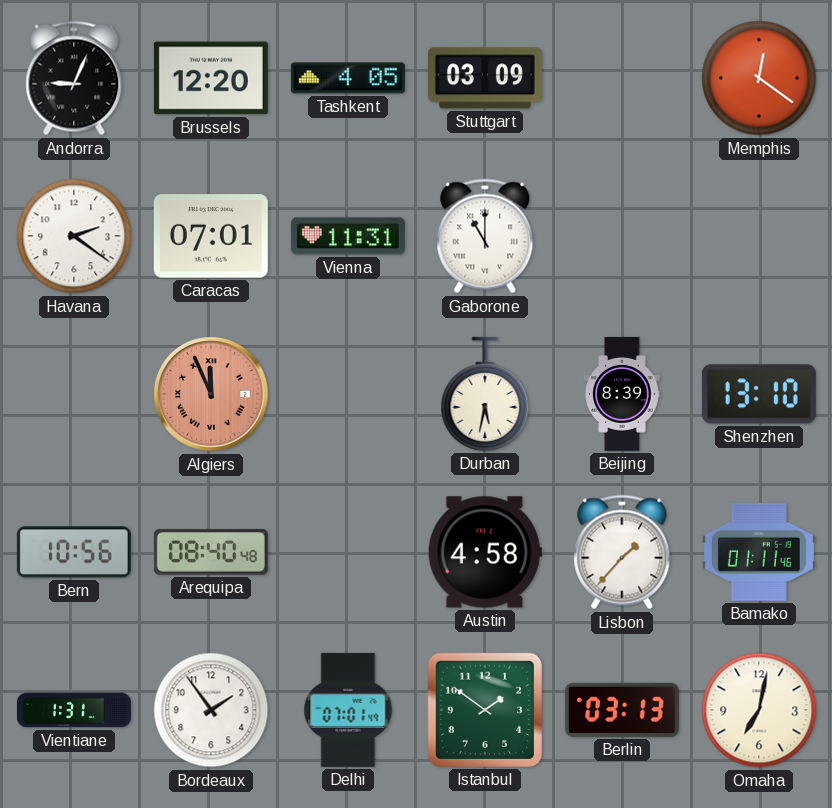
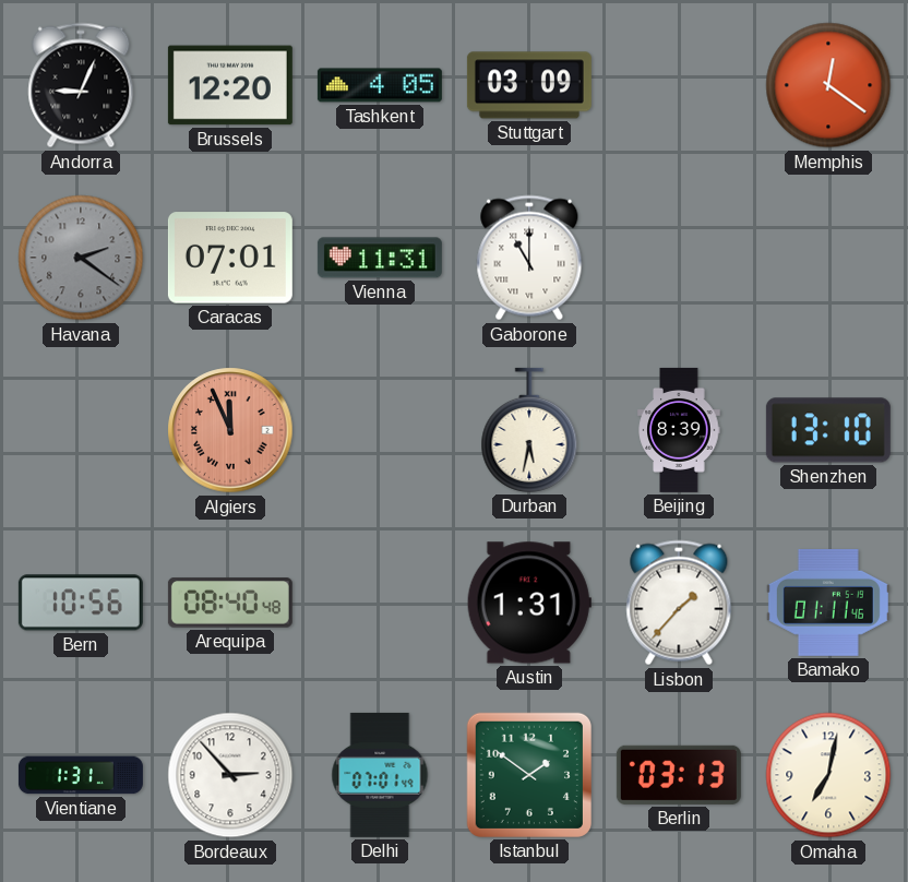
Havana dial: white -> grey (81, 258)
Austin: 4:58 -> 1:31 (529, 603)
Bordeaux: 1:54 -> 2:53 (230, 775)
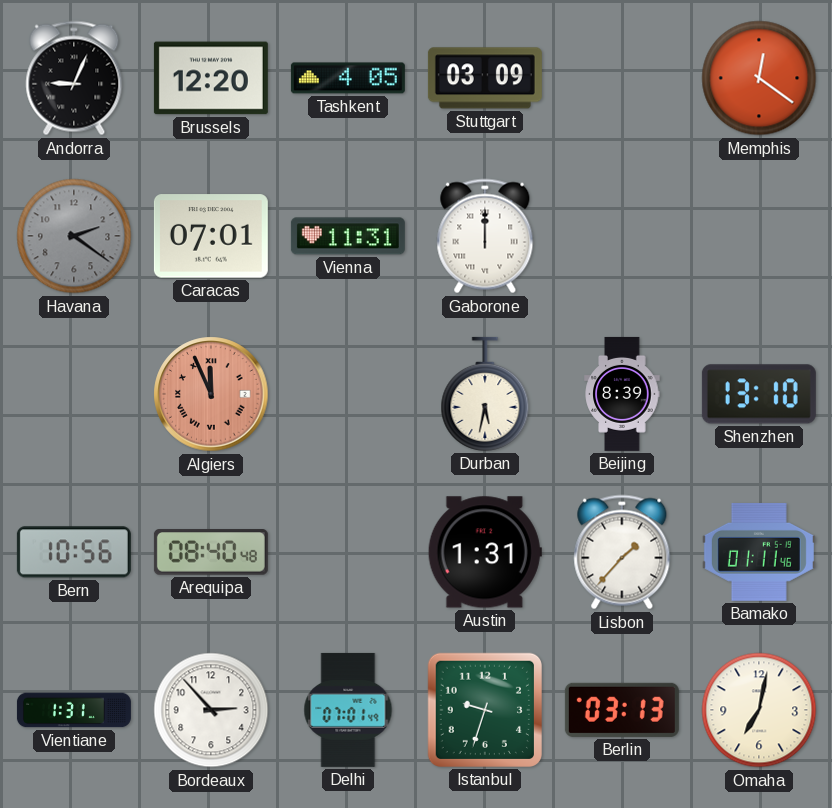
Gaborone: 11:00 -> 12:00 (485, 236)
Istanbul: 1:51 -> 9:33 (485, 710)
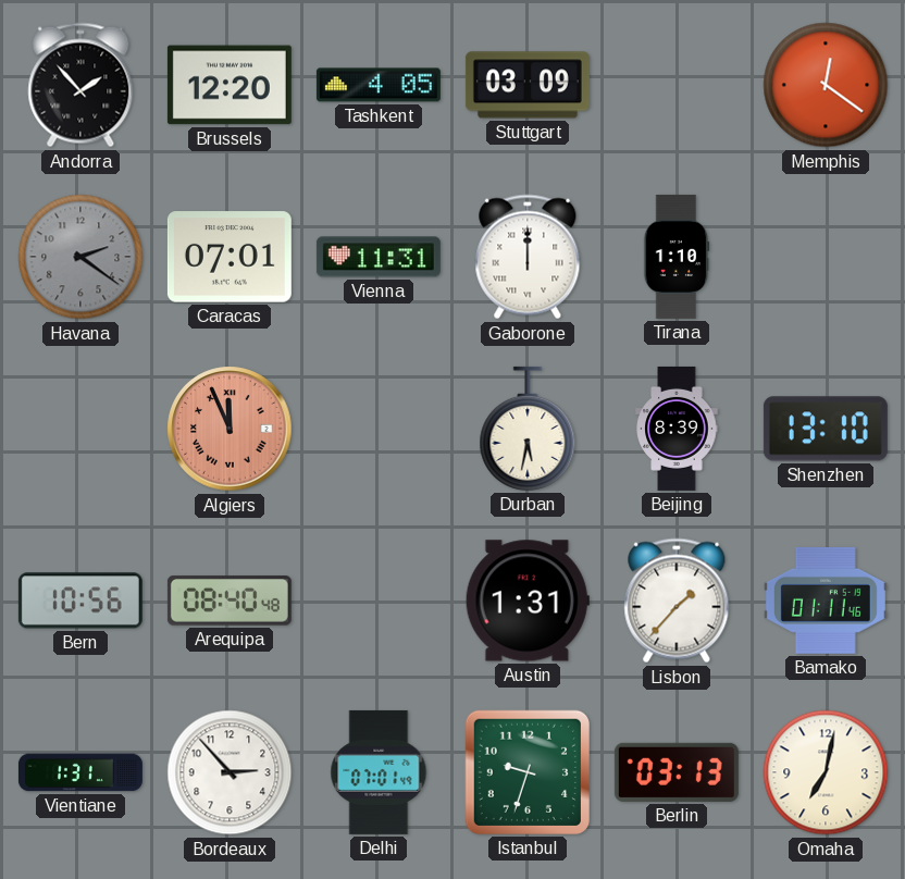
Andorra: 9:04 -> 1:53 (80, 85)
Tirana: none -> 1:10 (677, 257)
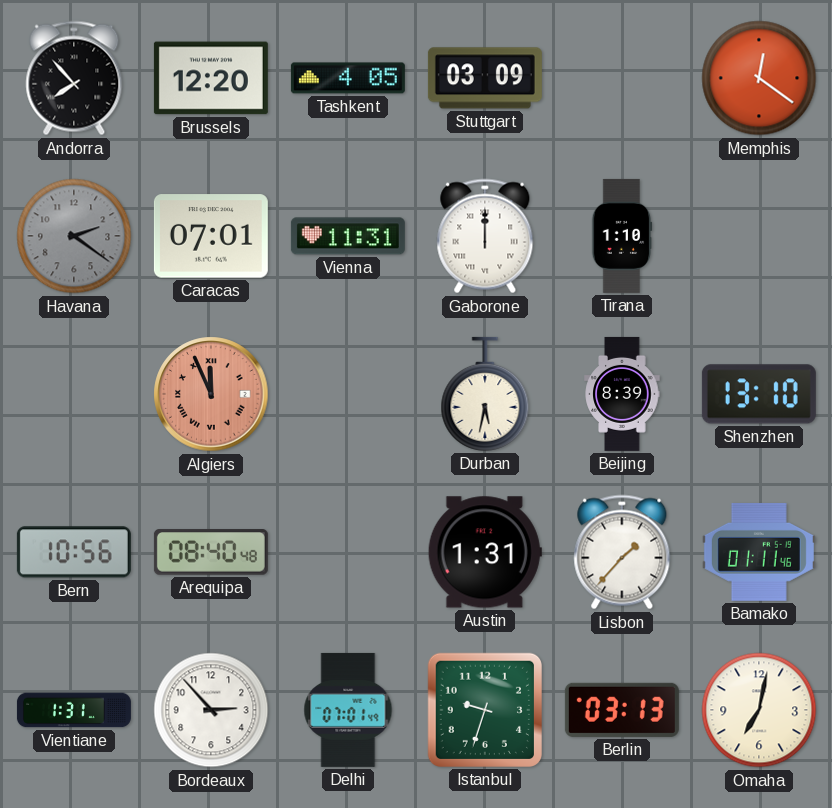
Andorra: 1:53 -> 7:53 (74, 78)
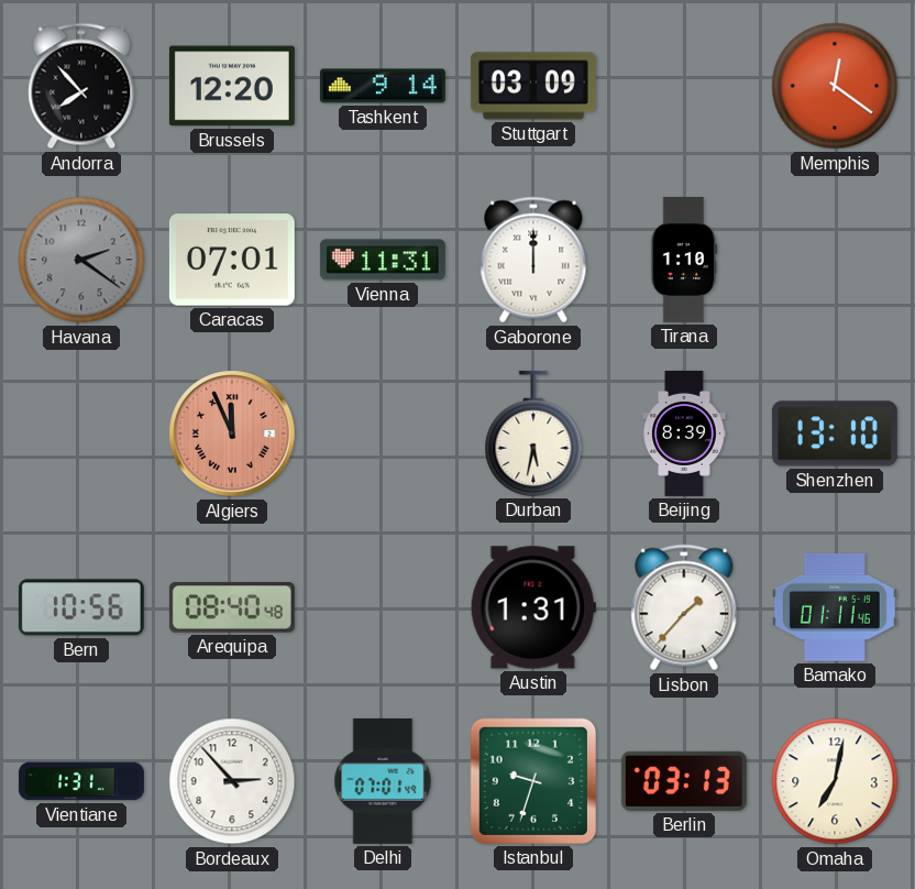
Tashkent: 4:05 -> 9:14 (383, 86)
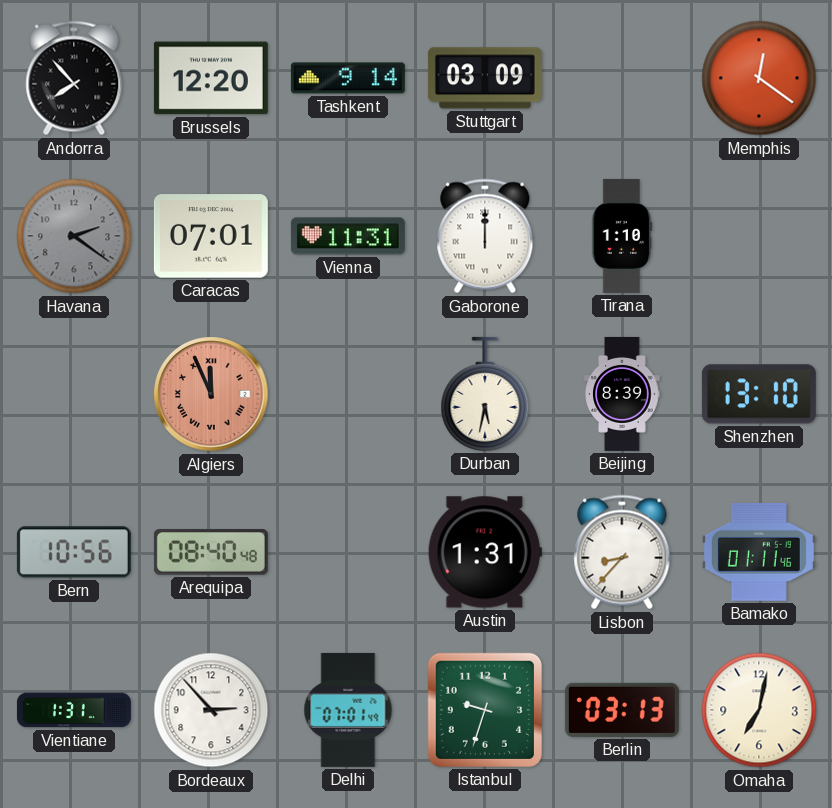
Lisbon: 1:37 -> 8:37 (622, 552)
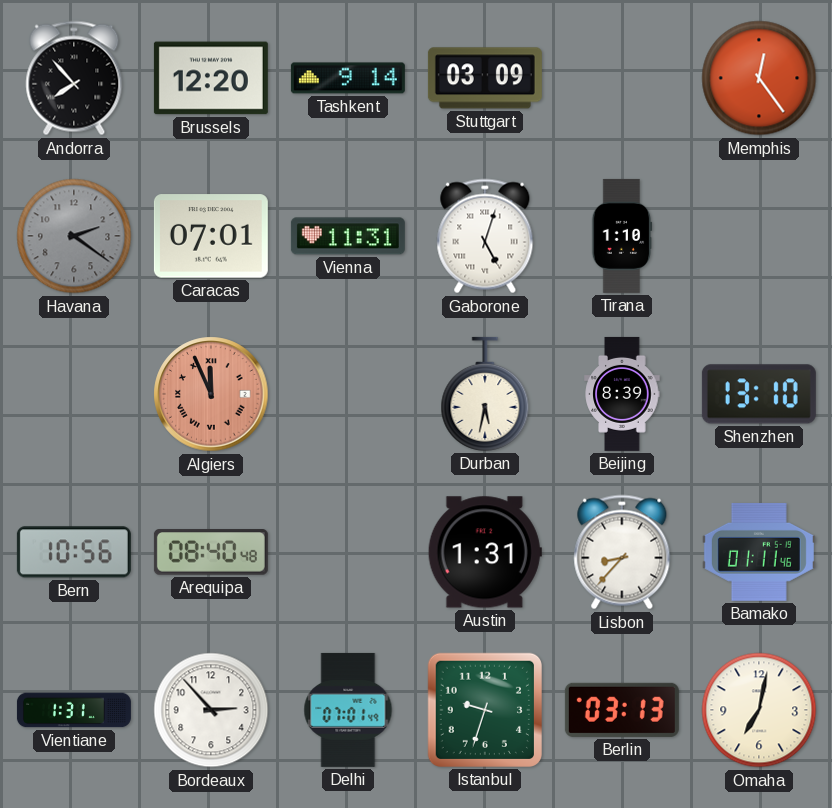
Memphis: 12:21 -> 12:24 (759, 78)
Gaborone: 12:00 -> 5:03 (485, 236)
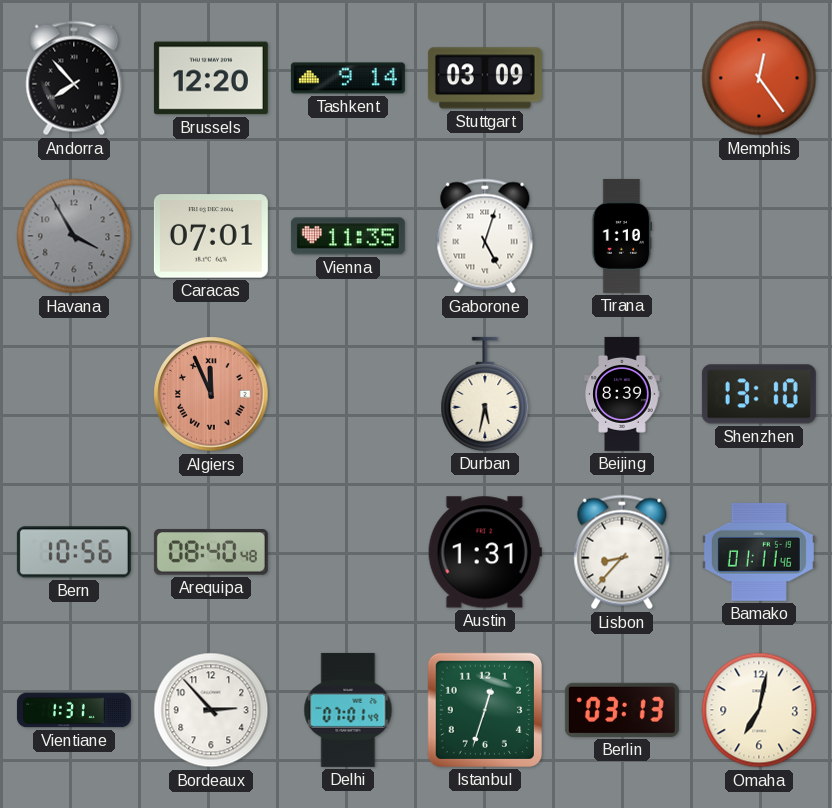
Havana: 2:21 -> 3:55 (74, 236)
Vienna: 11:31 -> 11:35 (348, 236)
Istanbul: 9:33 -> 12:33 (485, 710)
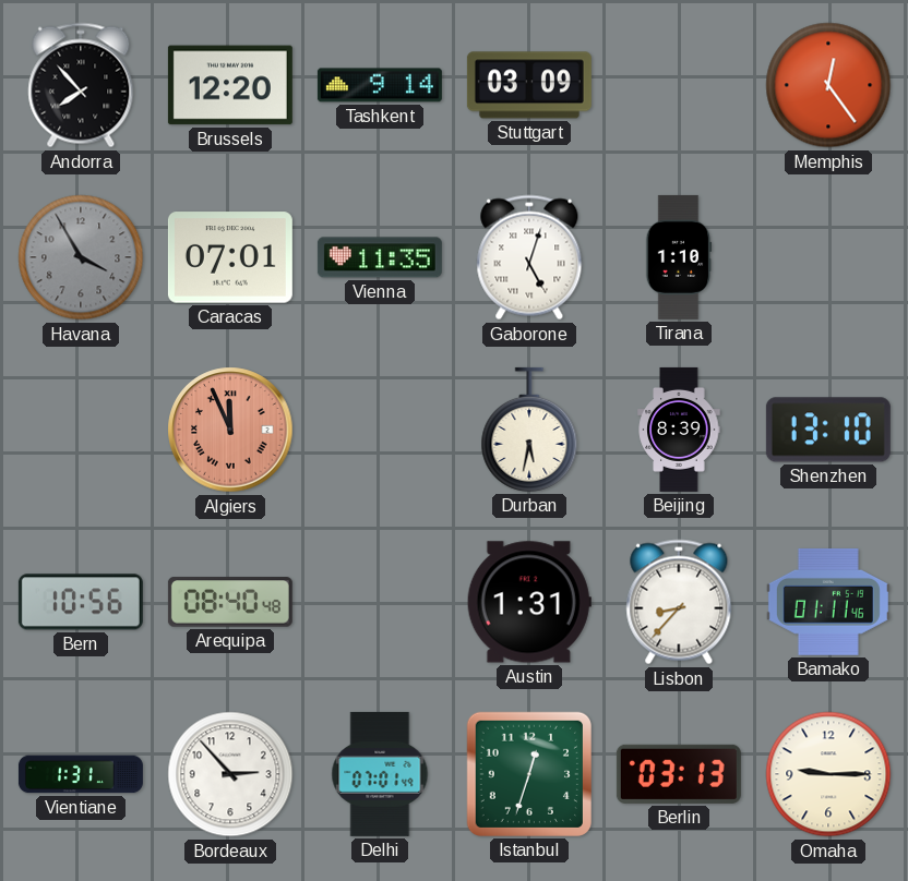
Omaha: 7:02 -> 9:15 (828, 774)
